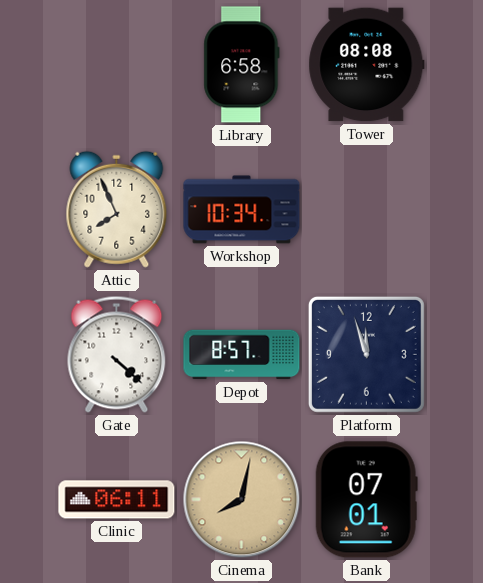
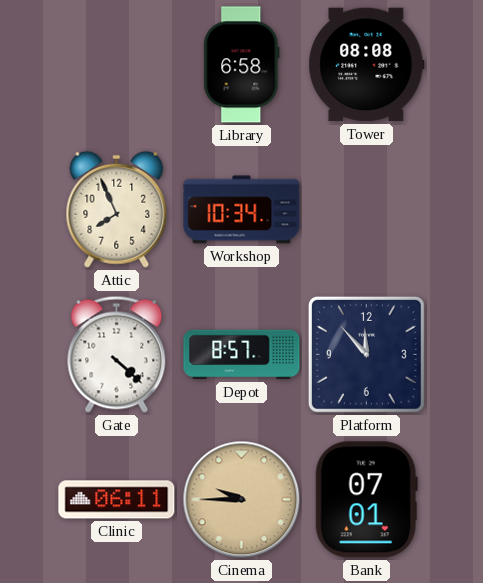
Platform: 11:57 -> 11:53 (366, 354)
Cinema: 8:02 -> 9:45 (242, 500)
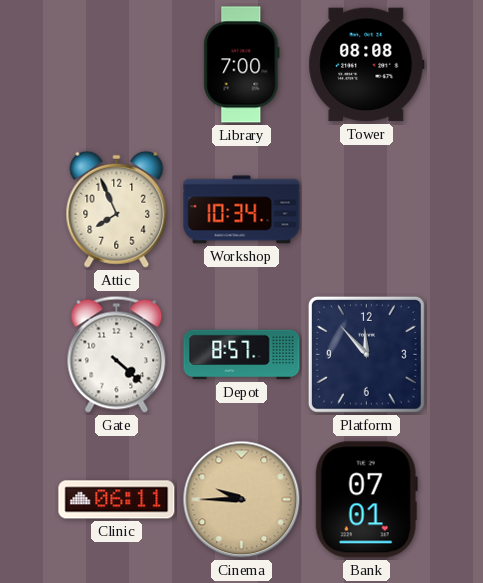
Library: 6:58 -> 7:00 (242, 65)
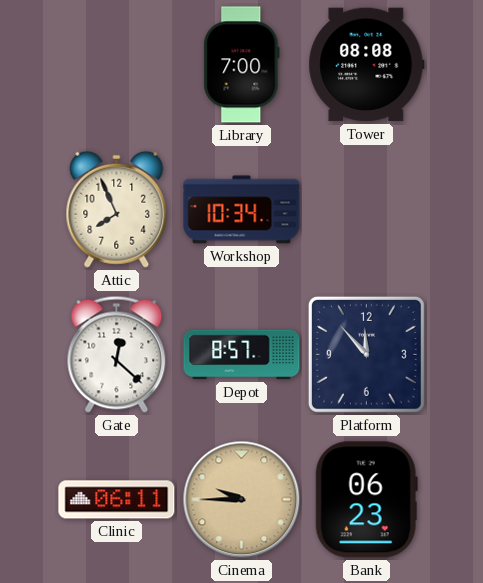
Gate: 4:22 -> 12:22 (117, 354)
Bank: 07:01 -> 06:23 (366, 500)
